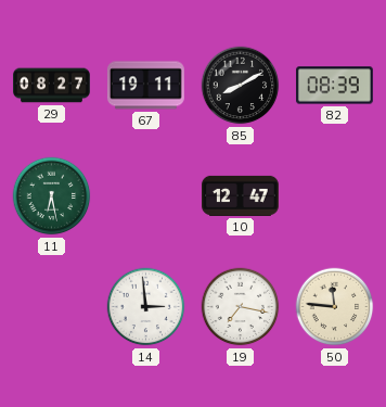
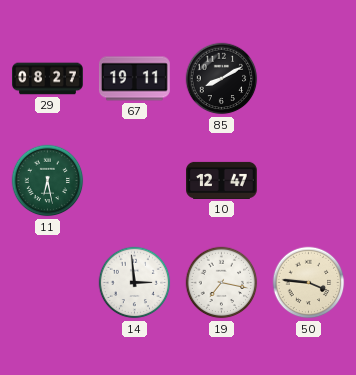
82: 08:39 -> none (335, 86)
50: 11:46 -> 3:46 (309, 283)
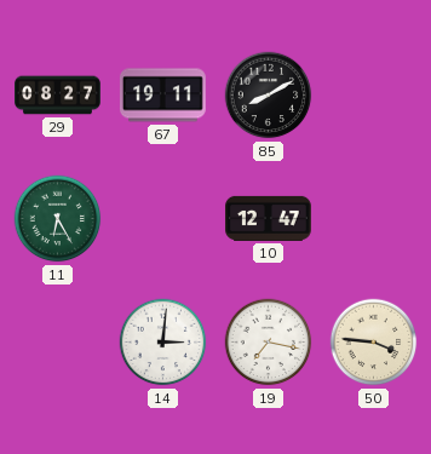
11: 6:28 -> 6:25 (58, 219)
14: 2:59 -> 3:01 (163, 343)
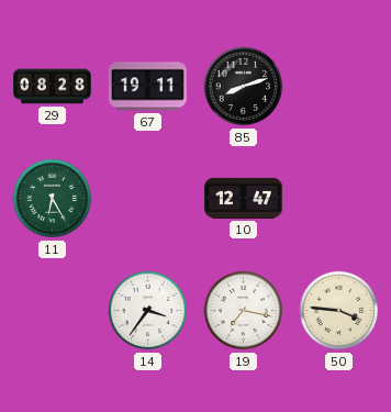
29: 08:27 -> 08:28 (53, 87)
85: 8:10 -> 8:12 (244, 87)
14: 3:01 -> 3:36 (148, 311)
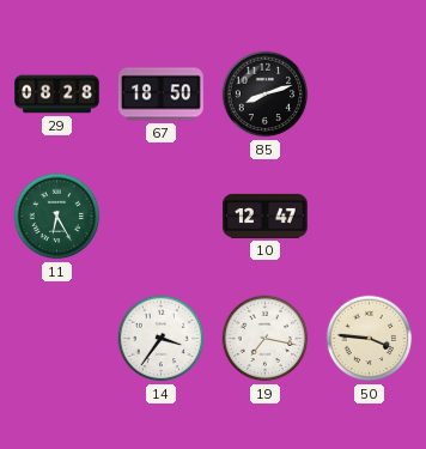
67: 19:11 -> 18:50 (160, 95)
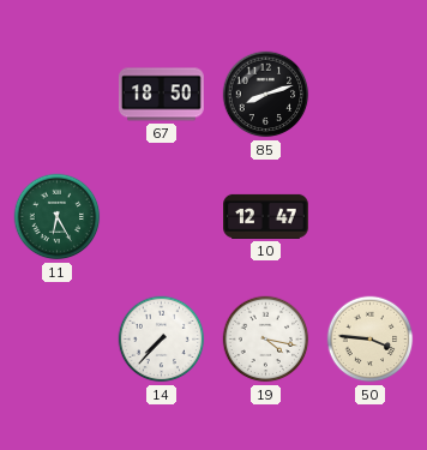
29: 08:28 -> none (57, 95)
14: 3:36 -> 7:37 (162, 340)
19: 7:17 -> 4:17 (266, 340)
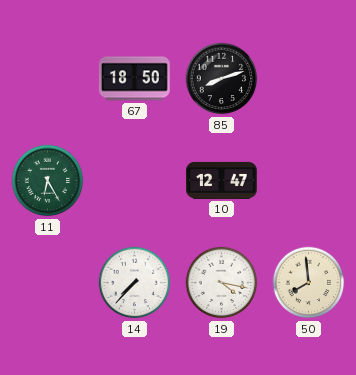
50: 3:46 -> 7:59 (309, 283)
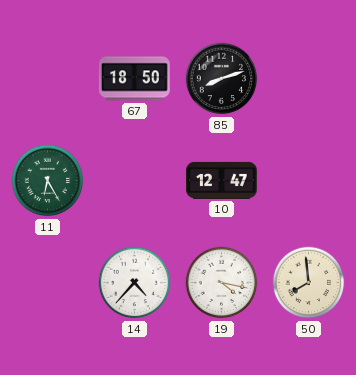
14: 7:37 -> 4:37 (135, 283)
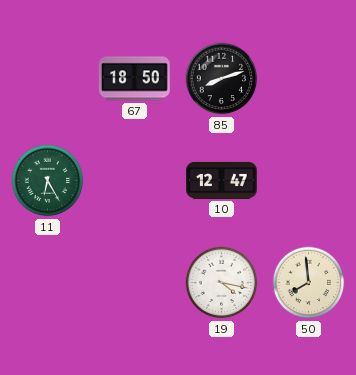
14: 4:37 -> none (135, 283)
